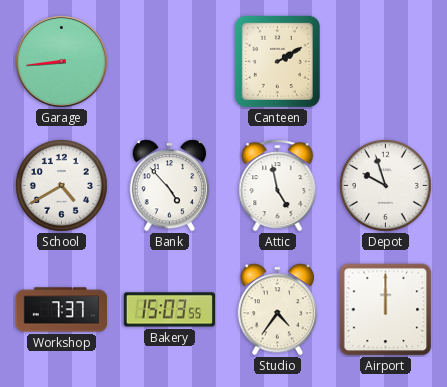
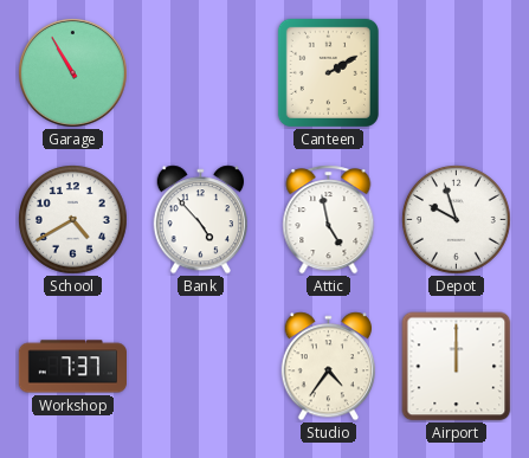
Garage: 8:44 -> 10:55 (72, 72)
Bakery: 15:03 -> none (169, 310)
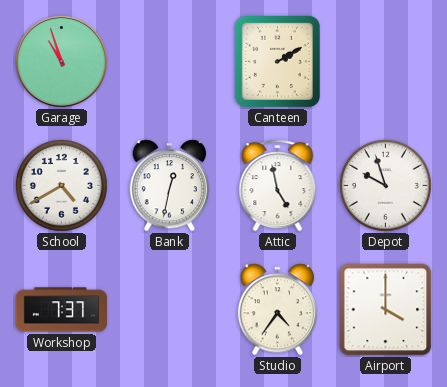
Garage: 10:55 -> 10:57 (61, 61)
Bank: 4:53 -> 12:32 (169, 186)
Airport: 12:00 -> 4:00 (386, 310)
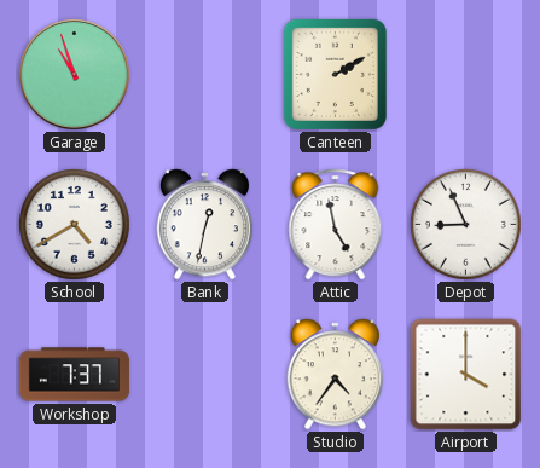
Depot: 9:57 -> 8:56 (466, 225)
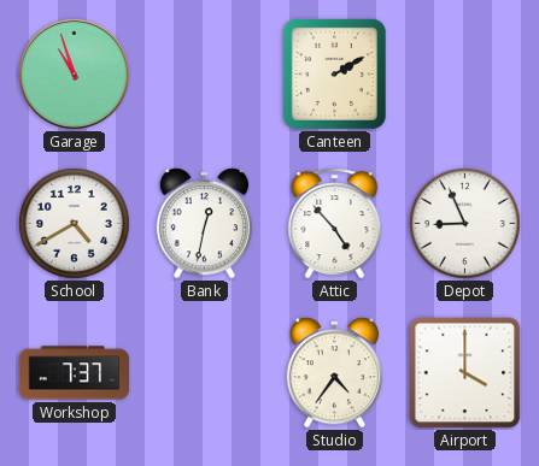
Attic: 4:58 -> 4:53 (335, 224)
